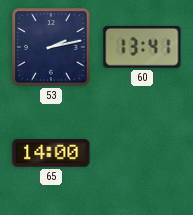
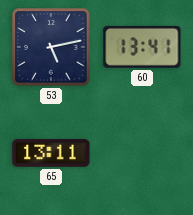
53: 2:13 -> 5:13 (51, 47)
65: 14:00 -> 13:11 (51, 153)
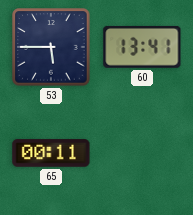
53: 5:13 -> 5:45 (51, 47)
65: 13:11 -> 00:11 (51, 153)
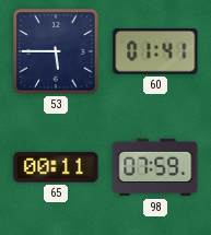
60: 13:41 -> 01:41 (155, 51)
98: none -> 07:59 (155, 167)
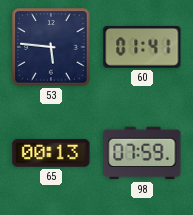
53: 5:45 -> 5:46 (51, 47)
65: 00:11 -> 00:13 (51, 153)
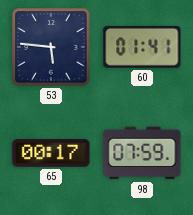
65: 00:13 -> 00:17 (51, 153)
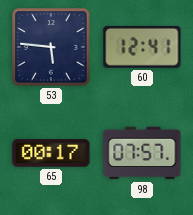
60: 01:41 -> 12:41 (142, 47)
98: 07:59 -> 07:57 (142, 153)
